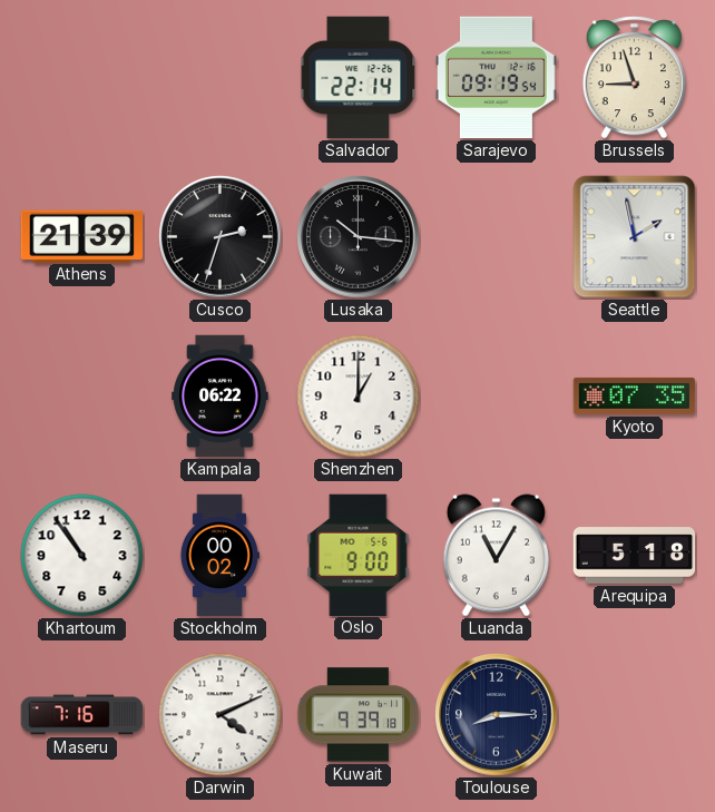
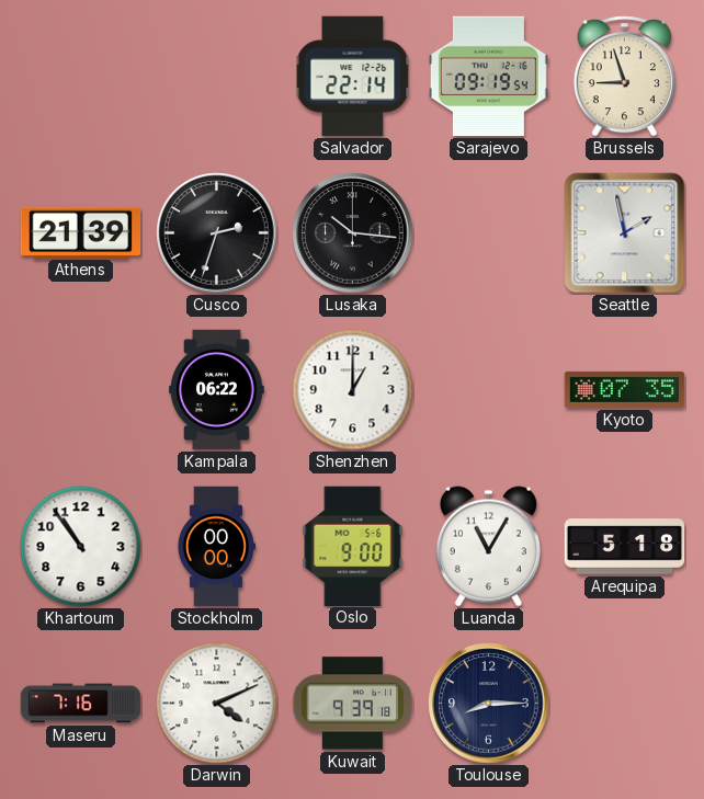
Stockholm: 00:02 -> 00:00 (216, 547)
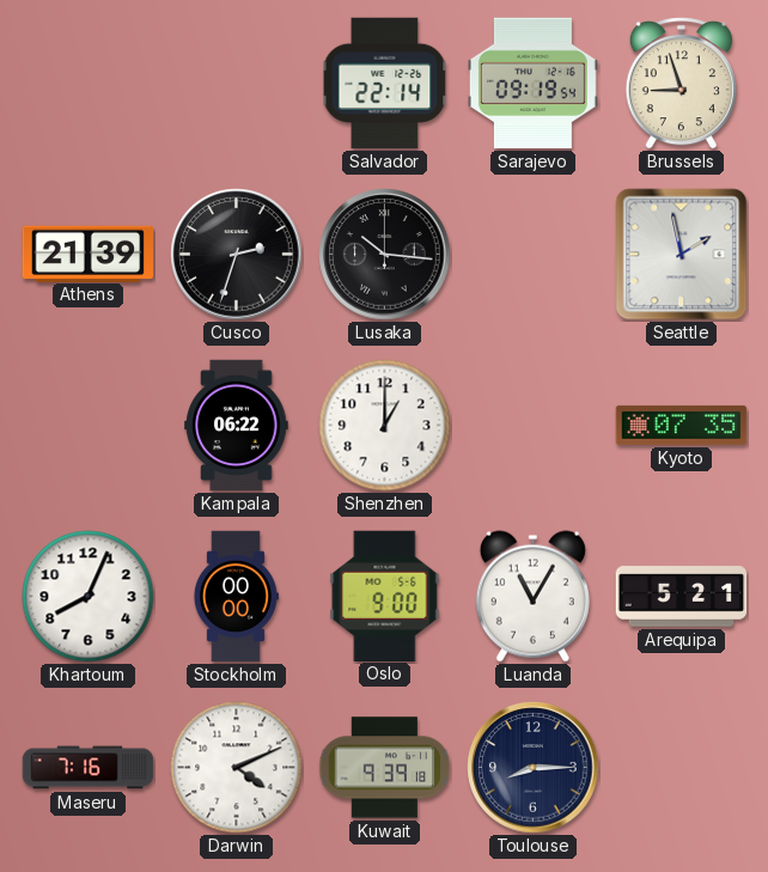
Khartoum: 10:54 -> 8:04 (89, 597)
Arequipa: 5:18 -> 5:21 (682, 597)
